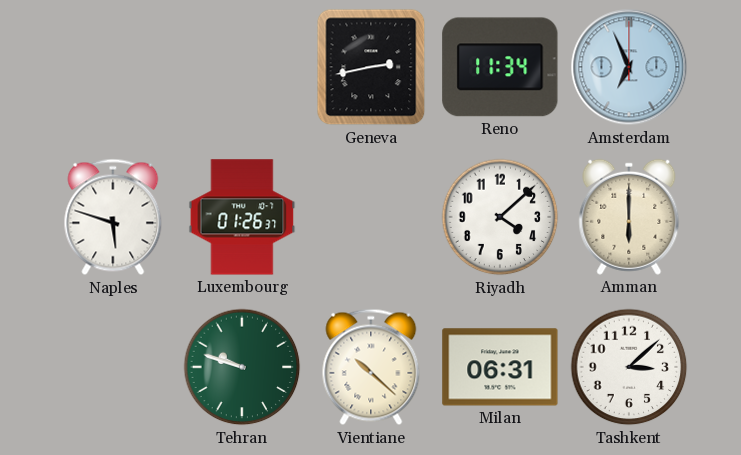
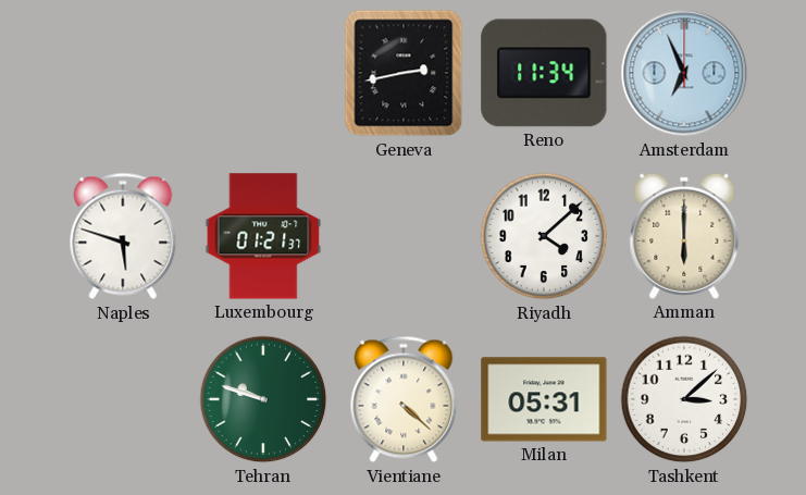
Luxembourg: 01:26 -> 01:21 (263, 236)
Vientiane: 10:22 -> 4:22 (404, 399)
Milan: 06:31 -> 05:31 (544, 399)
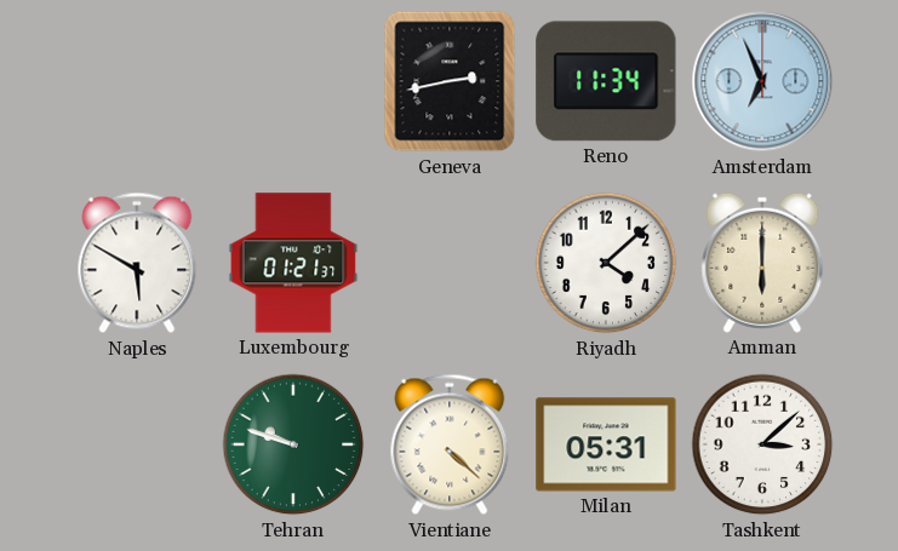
Naples: 5:48 -> 5:50 (137, 263)
